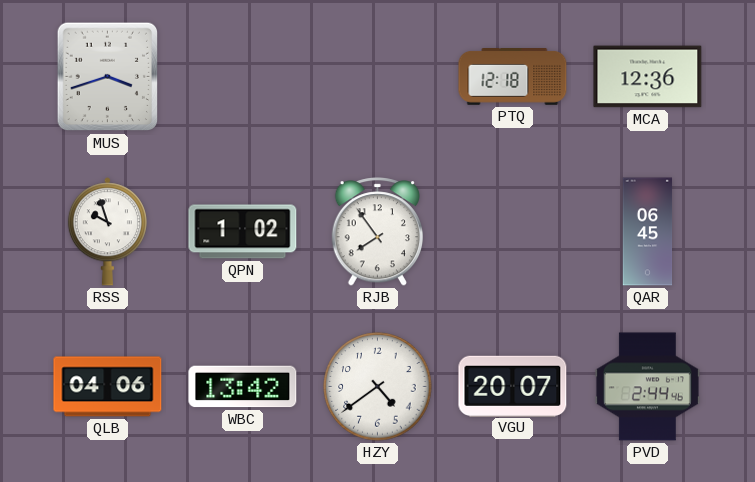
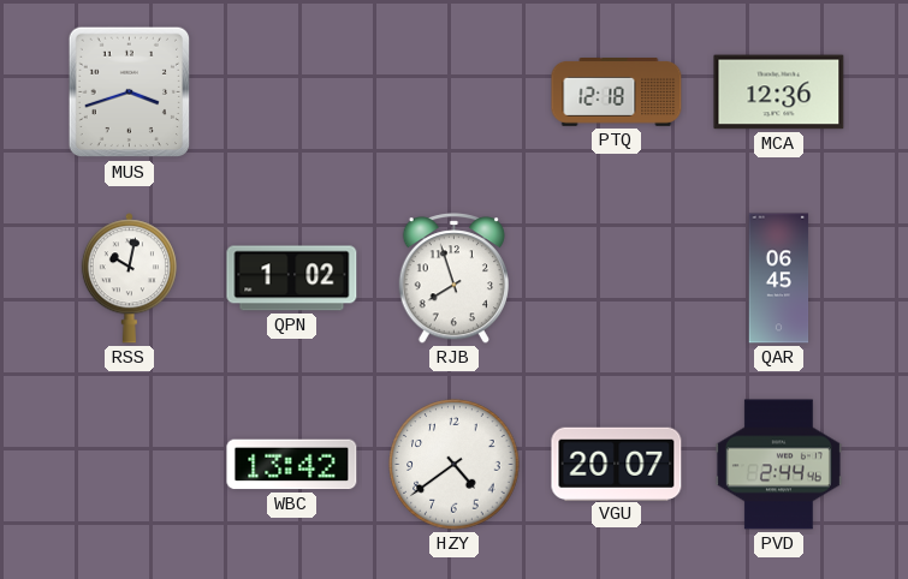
RSS: 9:57 -> 10:02 (129, 279)
RJB: 7:54 -> 7:57 (453, 279)
QLB: 04:06 -> none (108, 387)
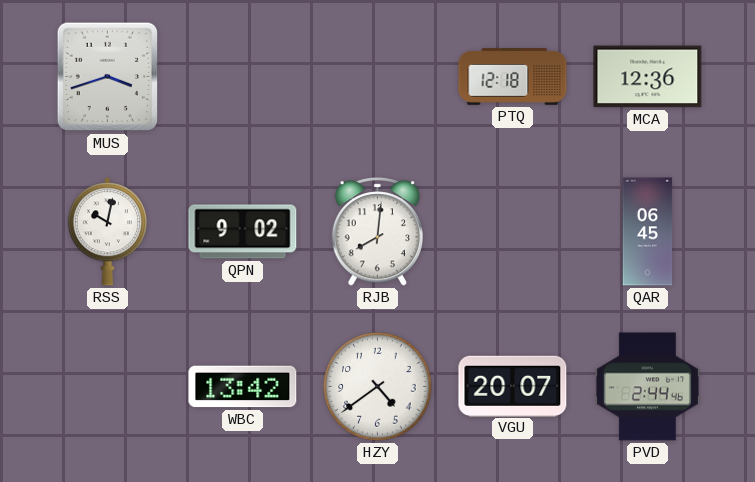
QPN: 1:02 -> 9:02 (243, 232)
RJB: 7:57 -> 8:01 (377, 232)
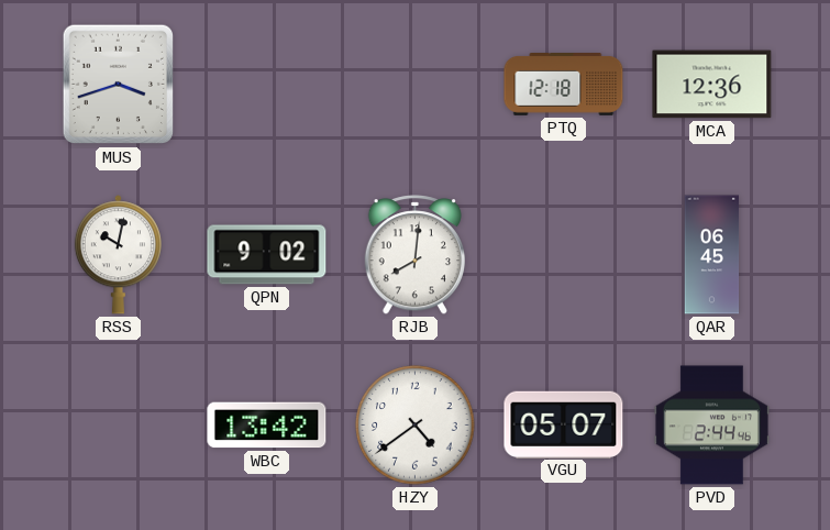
VGU: 20:07 -> 05:07 (564, 424)
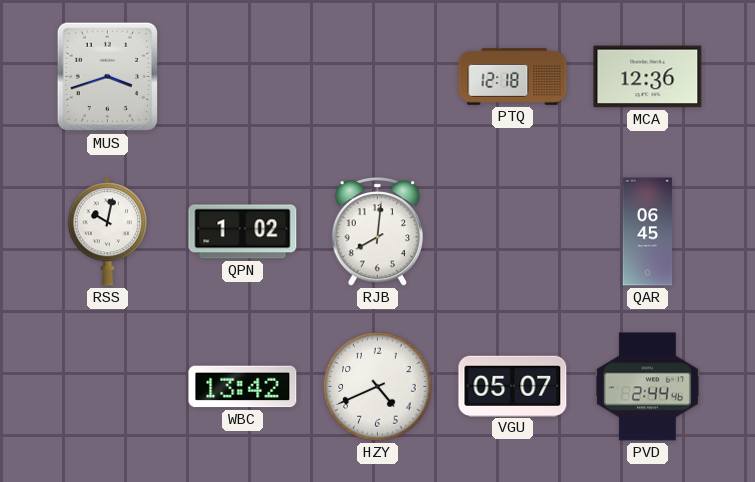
QPN: 9:02 -> 1:02 (243, 232)
HZY: 4:39 -> 4:41 (378, 387)
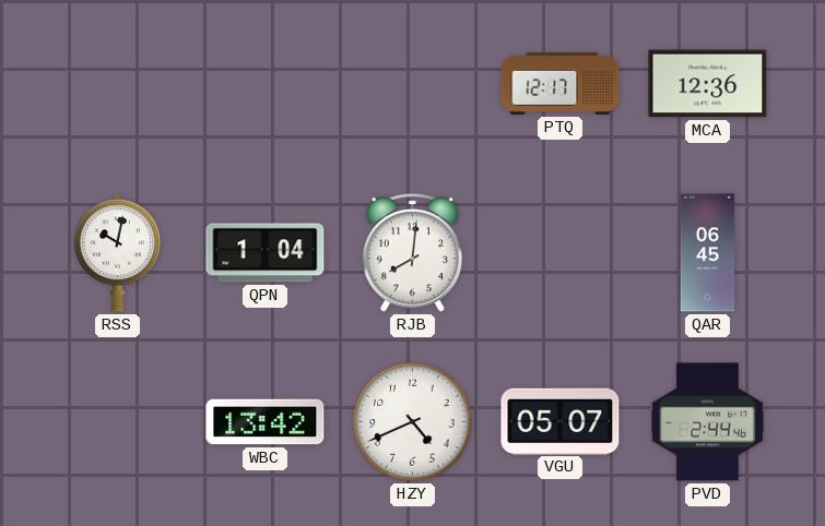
MUS: 3:42 -> none (107, 77)
PTQ: 12:18 -> 12:17 (561, 84)
QPN: 1:02 -> 1:04 (266, 253)
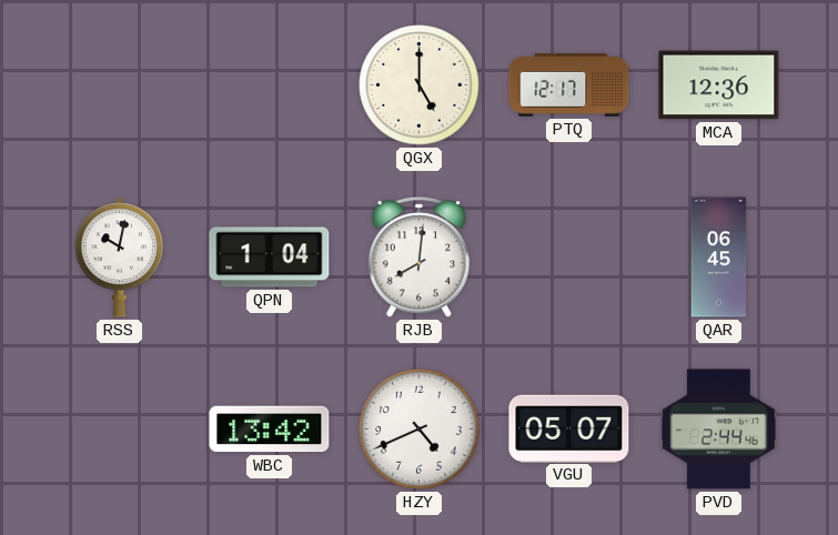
QGX: none -> 5:00 (420, 85)
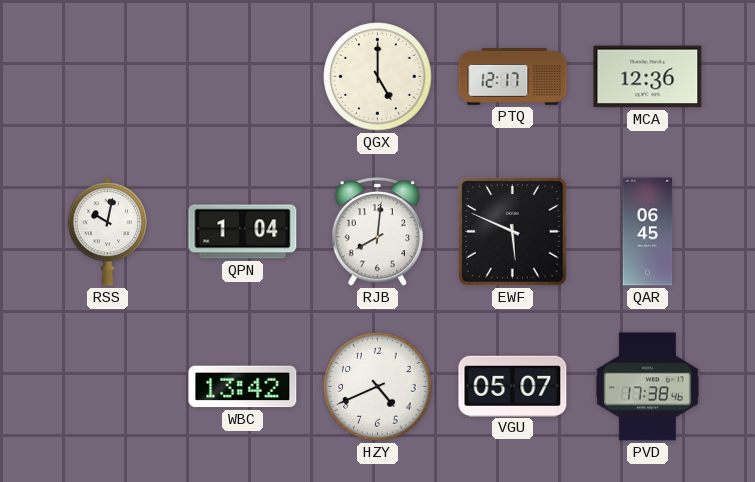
EWF: none -> 5:49 (513, 232)
PVD: 2:44 -> 17:38 (647, 387)
